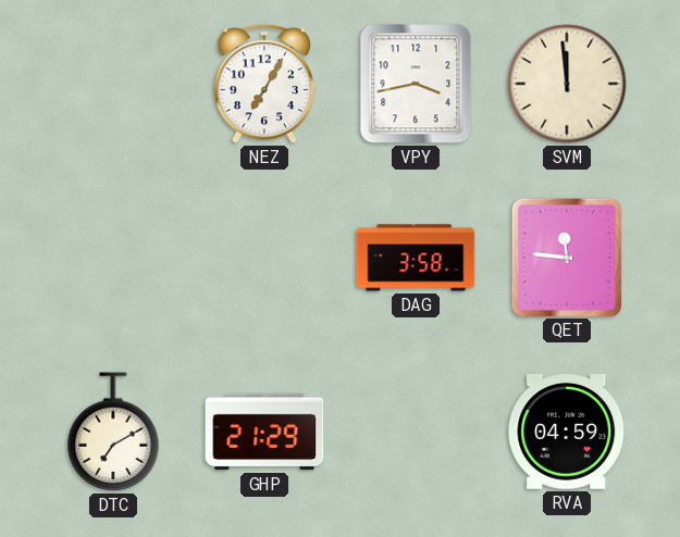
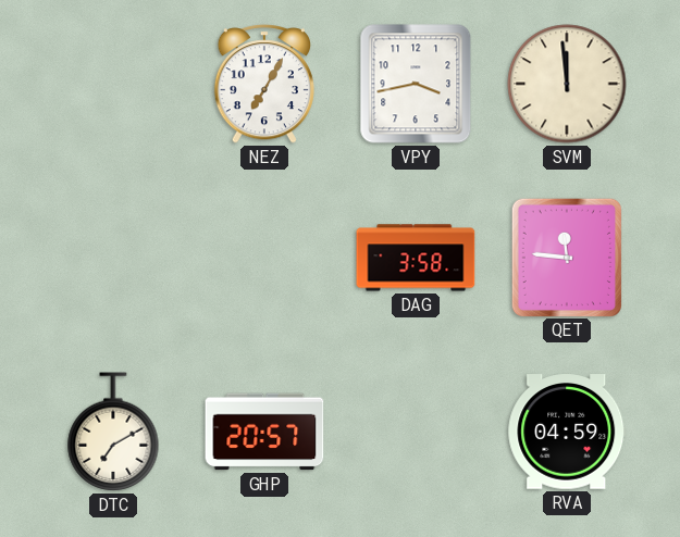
GHP: 21:29 -> 20:57 (264, 432)
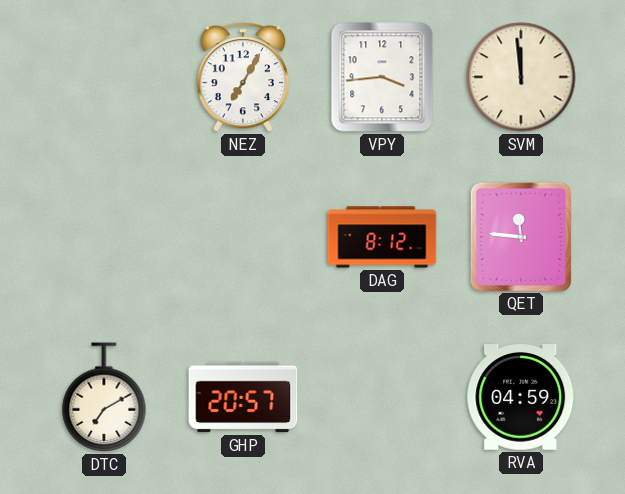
VPY: 3:43 -> 3:44 (382, 77)
DAG: 3:58 -> 8:12 (382, 237)
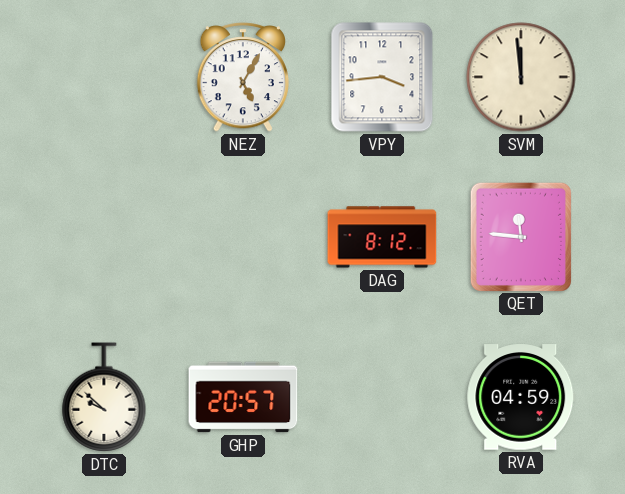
NEZ: 7:05 -> 5:05 (243, 77)
DTC: 7:10 -> 9:52 (104, 397)
